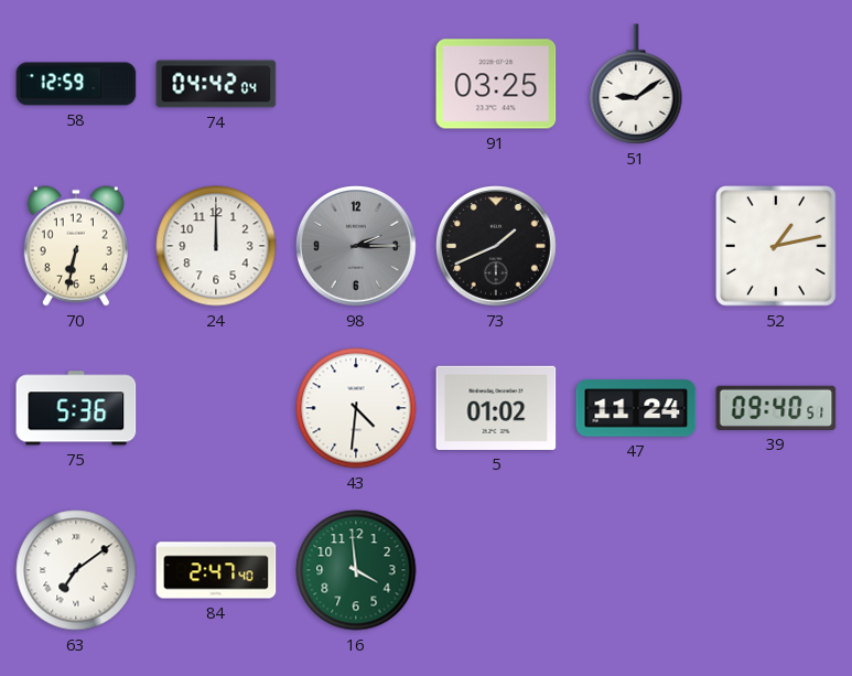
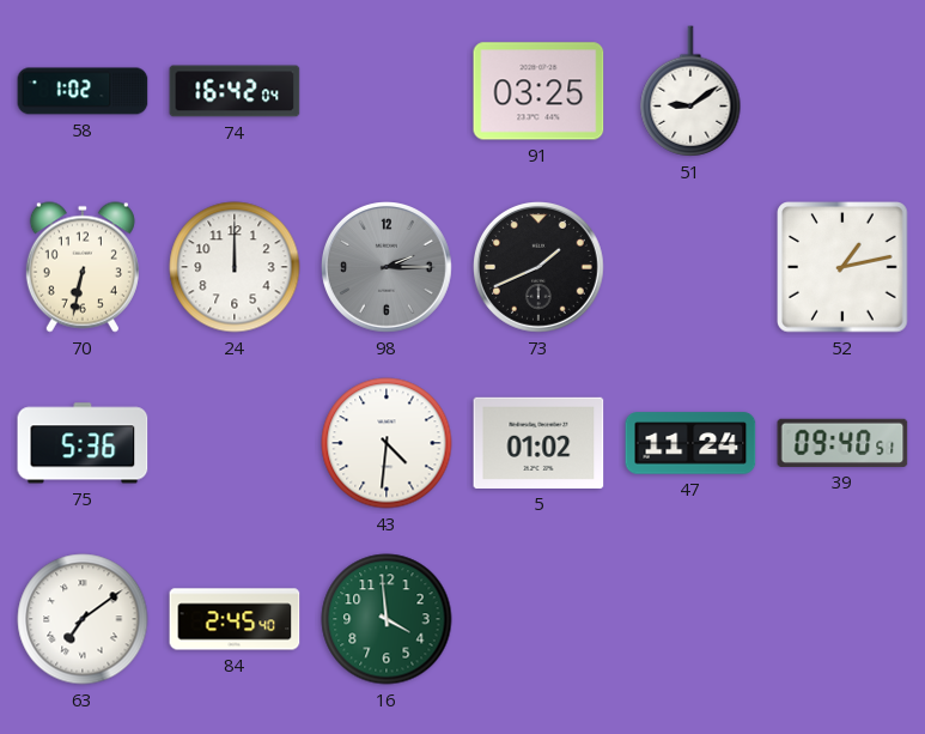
58: 12:59 -> 1:02 (83, 91)
74: 04:42 -> 16:42 (235, 91)
84: 2:47 -> 2:45 (235, 619)
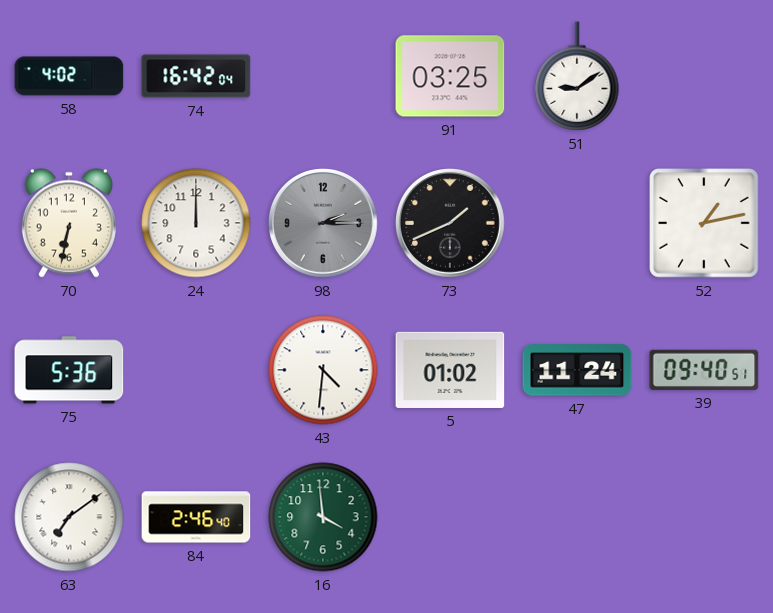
58: 1:02 -> 4:02 (69, 76)
84: 2:45 -> 2:46 (196, 517)
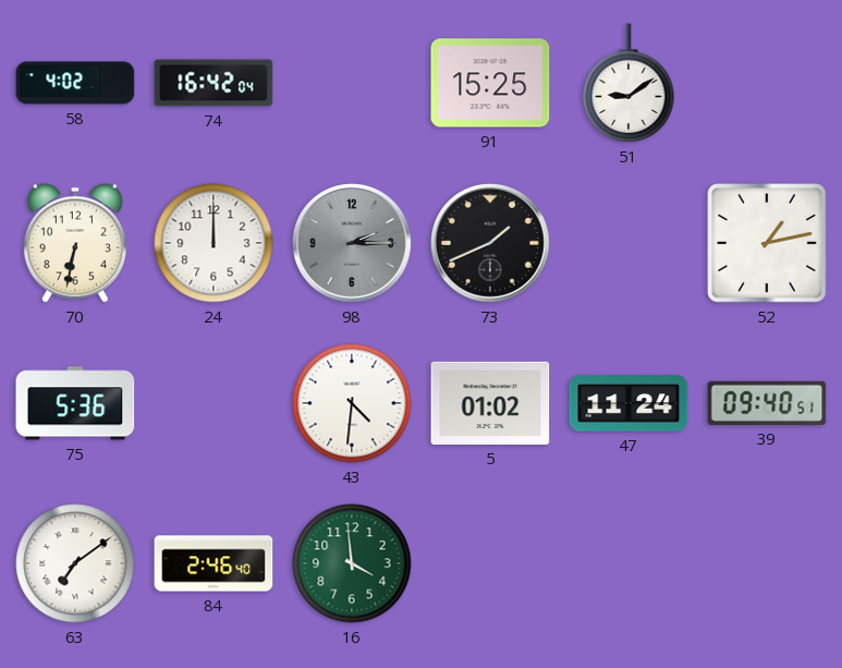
91: 03:25 -> 15:25 (490, 83)
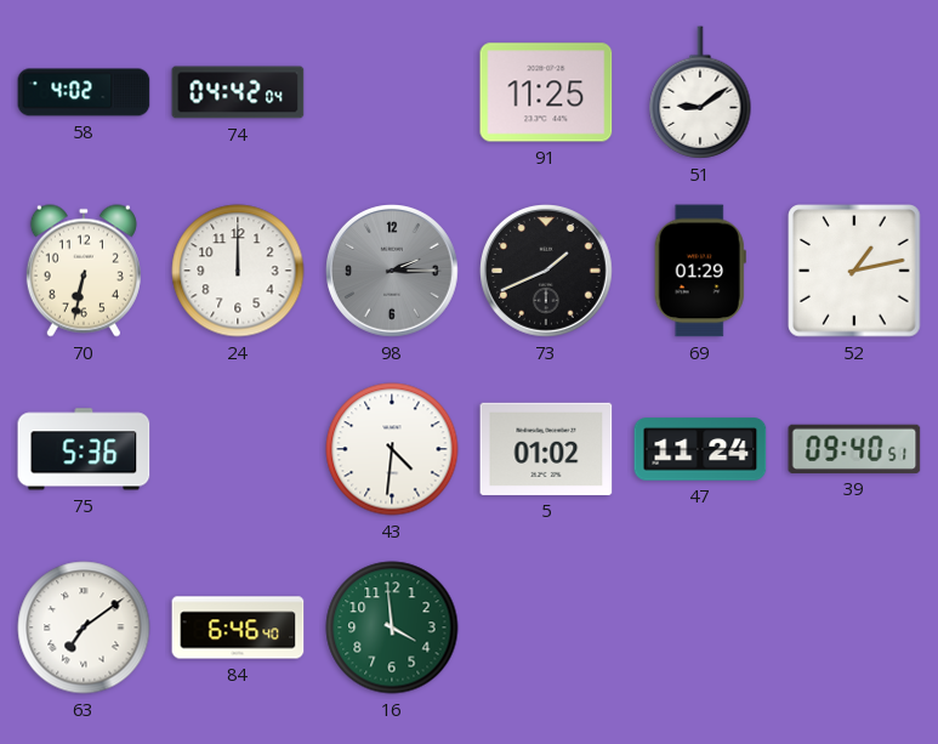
74: 16:42 -> 04:42 (238, 92)
91: 15:25 -> 11:25 (546, 92)
69: none -> 01:29 (700, 271)
84: 2:46 -> 6:46 (238, 627)
